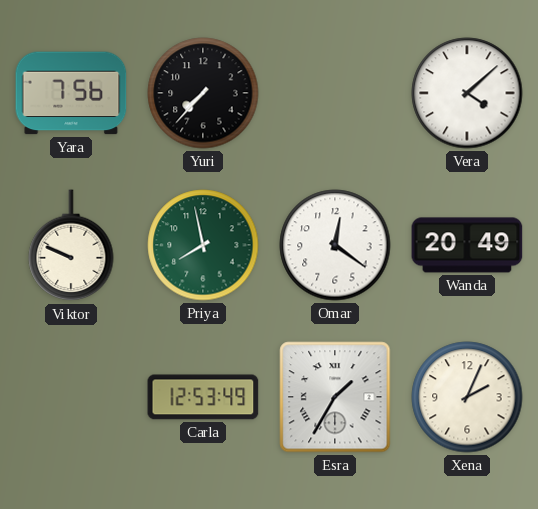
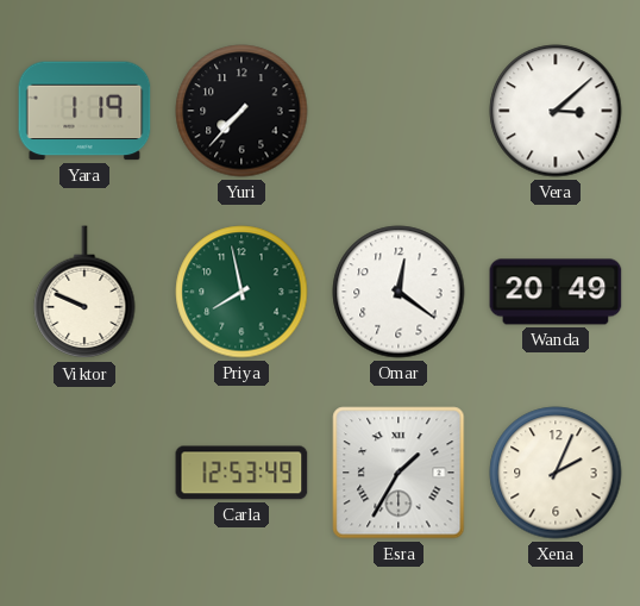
Yara: 7:56 -> 1:19 (84, 111)
Vera: 4:08 -> 3:08 (556, 111)
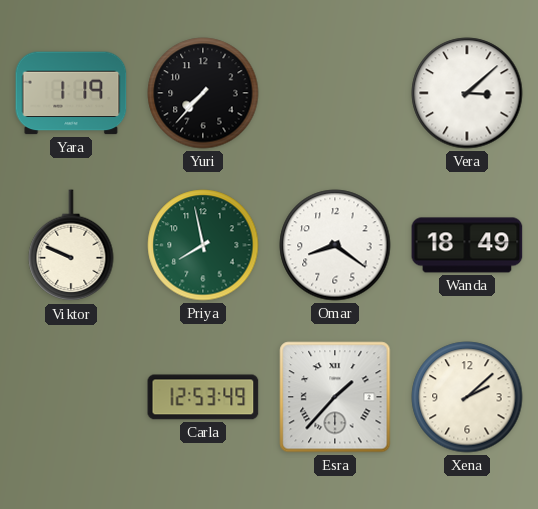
Omar: 12:21 -> 8:21 (335, 245)
Wanda: 20:49 -> 18:49 (467, 245)
Esra: 1:35 -> 1:37 (335, 397)
Xena: 2:04 -> 2:08 (467, 397)
